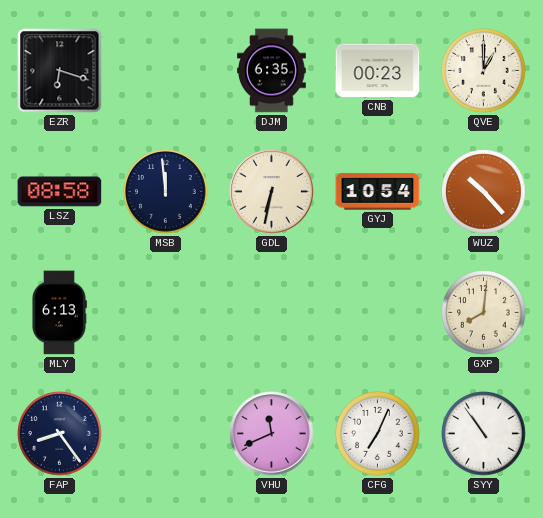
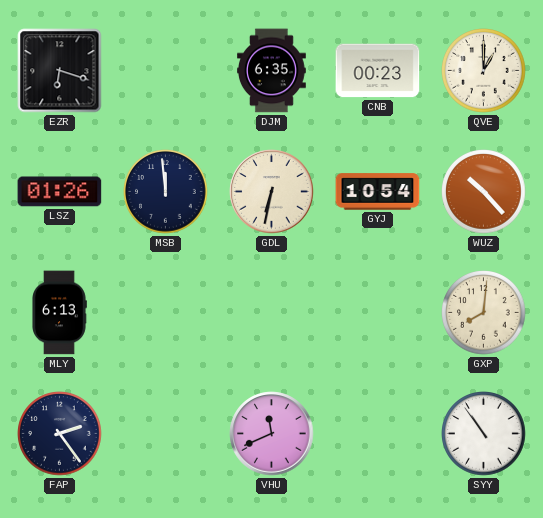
LSZ: 08:58 -> 01:26 (60, 192)
FAP: 8:24 -> 2:24 (60, 434)
CFG: 7:04 -> none (378, 434)
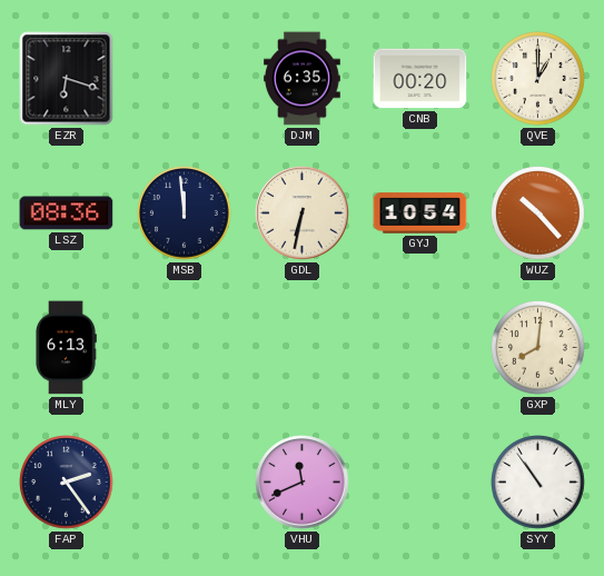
CNB: 00:23 -> 00:20 (420, 79)
LSZ: 01:26 -> 08:36 (67, 213)
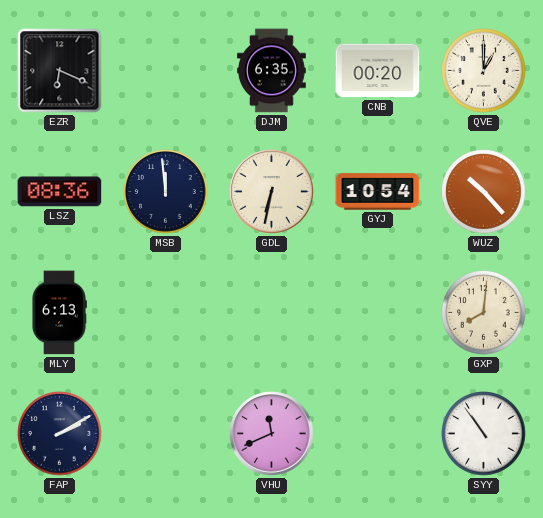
EZR: 6:18 -> 6:19 (60, 71)
FAP: 2:24 -> 2:10 (60, 434)
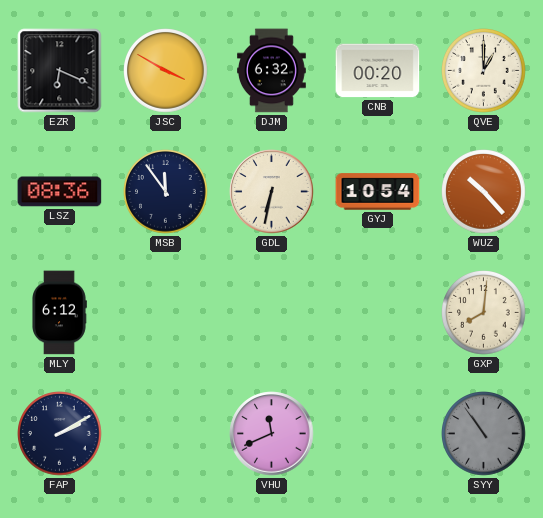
JSC: none -> 3:50 (166, 71)
DJM: 6:35 -> 6:32 (272, 71)
MSB: 11:59 -> 11:54 (166, 192)
MLY: 6:13 -> 6:12 (59, 313)
SYY dial: white -> grey (484, 434)
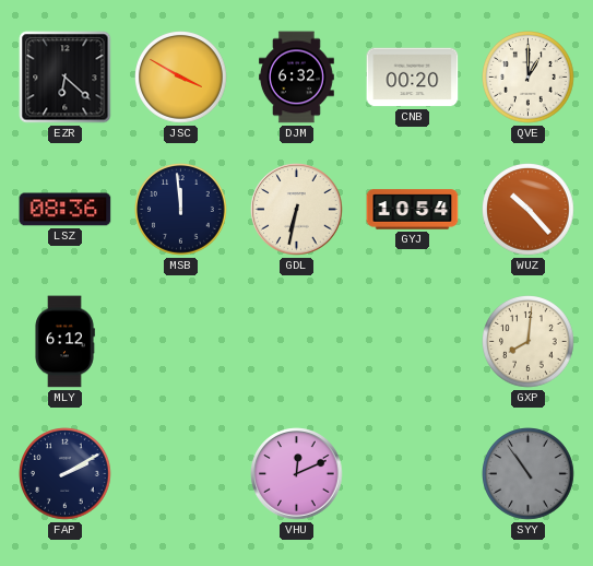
EZR: 6:19 -> 6:22 (66, 78)
MSB: 11:54 -> 11:59 (181, 210)
VHU: 11:41 -> 12:11 (297, 474)
